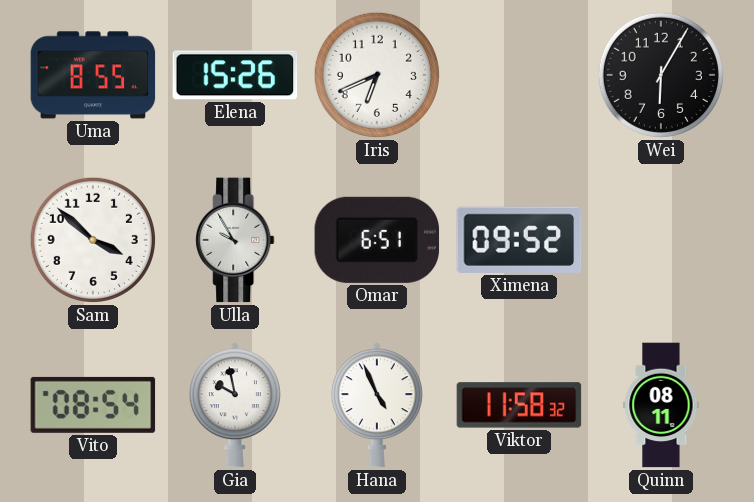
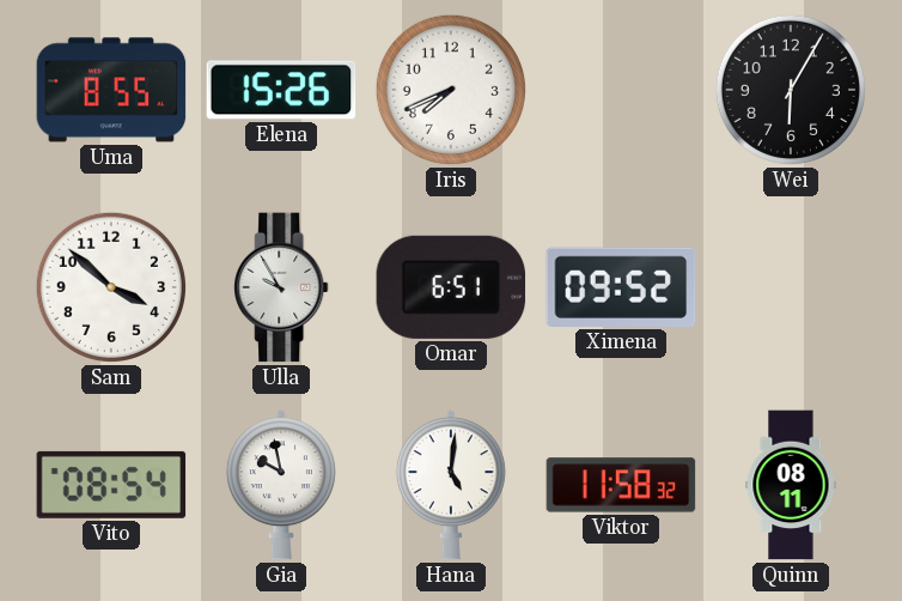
Iris: 6:41 -> 7:41 (451, 90)
Hana: 4:56 -> 5:01 (451, 485)
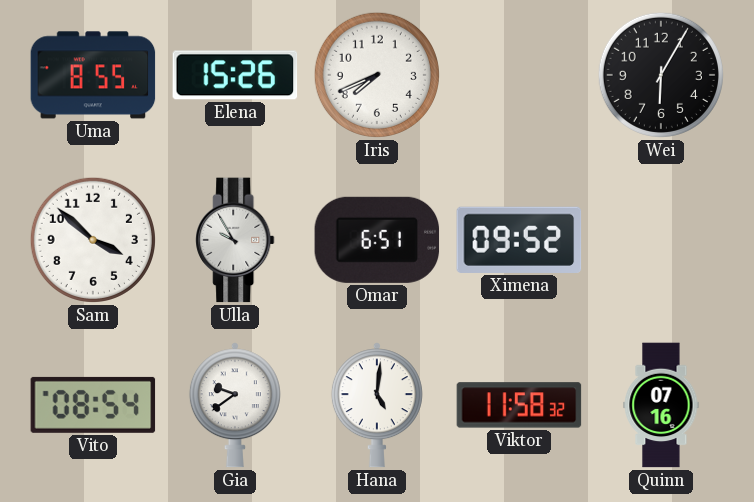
Gia: 9:58 -> 9:39 (235, 405)
Quinn: 08:11 -> 07:16 (661, 405)
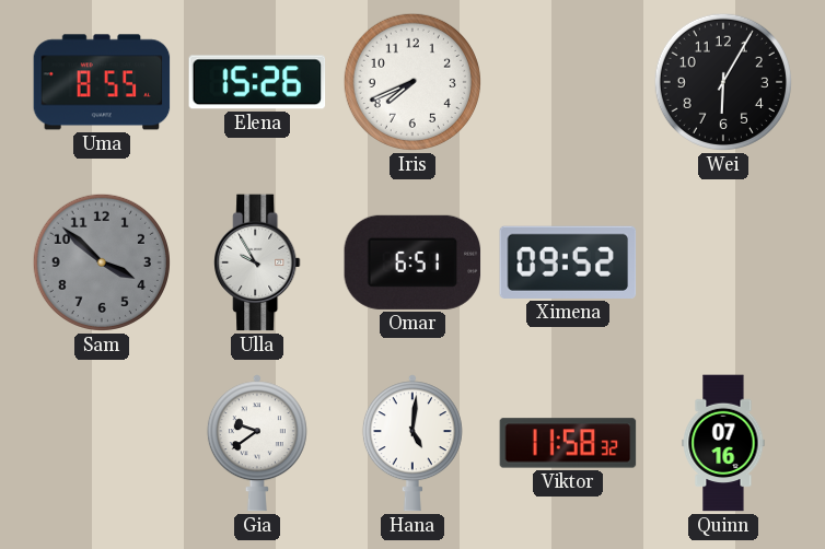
Sam dial: white -> grey (102, 262)
Vito: 08:54 -> none (93, 405)
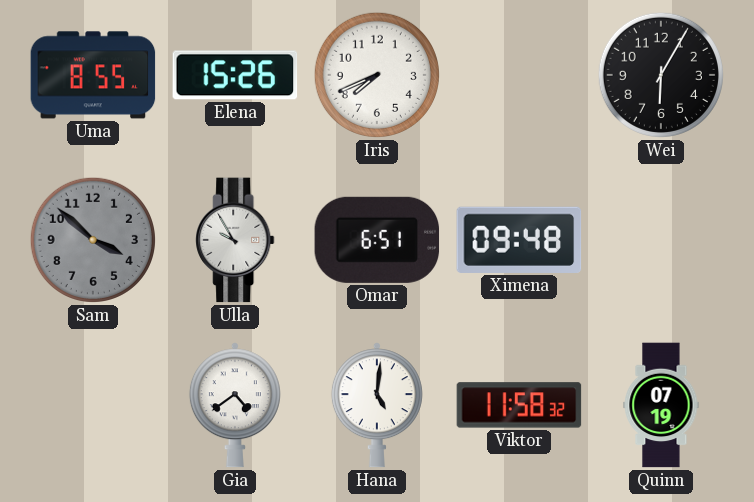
Ximena: 09:52 -> 09:48 (519, 240)
Gia: 9:39 -> 4:39 (235, 405)
Quinn: 07:16 -> 07:19 (661, 405)
